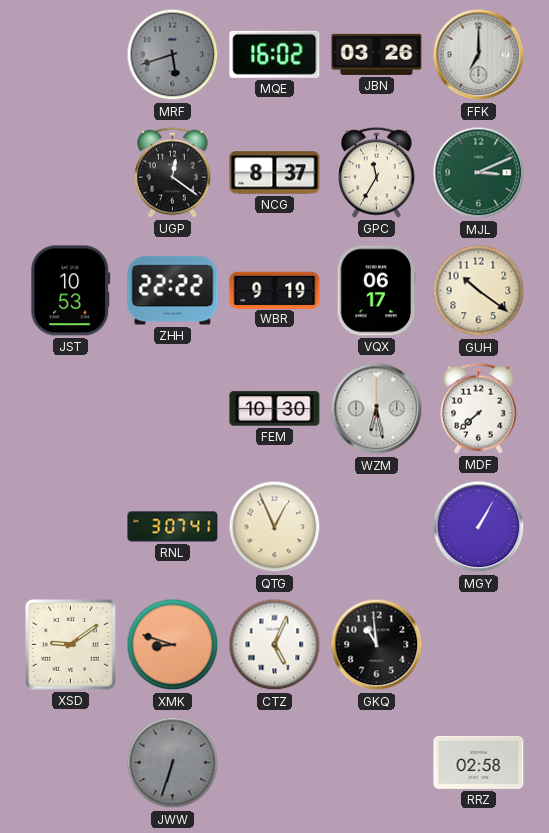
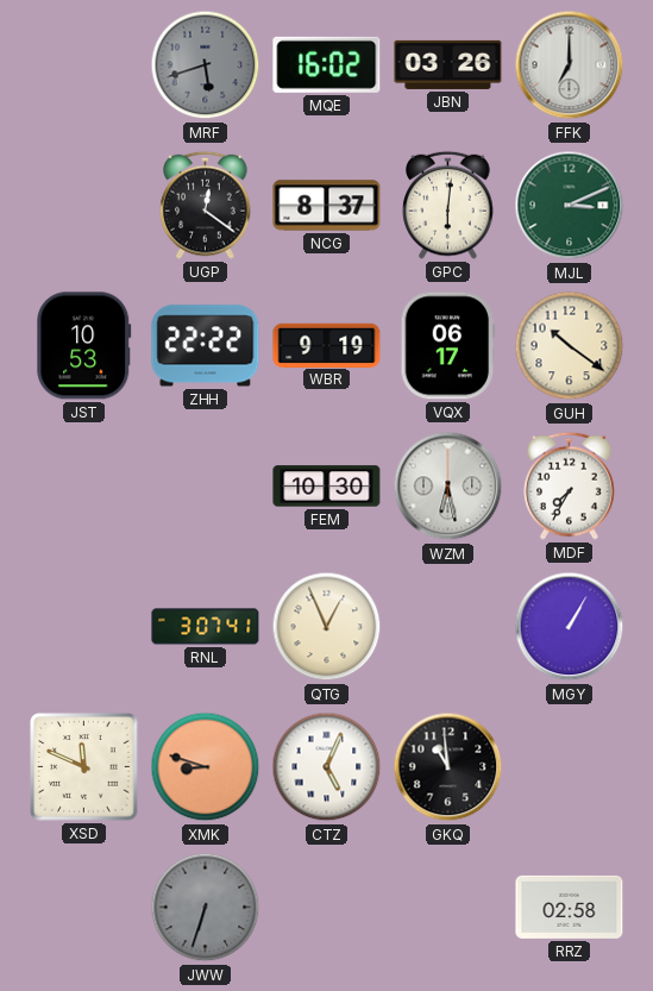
GPC: 11:35 -> 6:01 (448, 205)
MDF: 7:38 -> 7:35 (570, 485)
XSD: 9:09 -> 11:49 (84, 767)
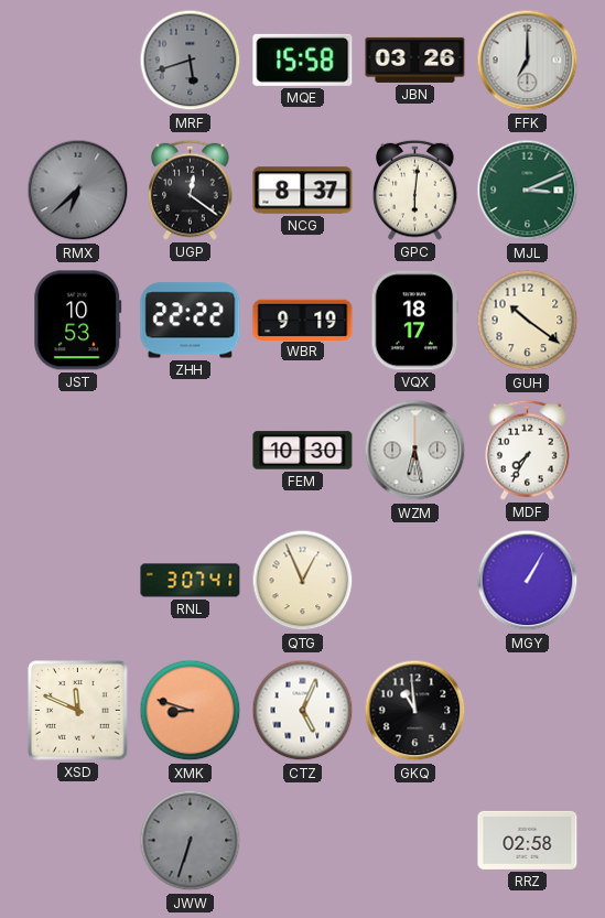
MQE: 16:02 -> 15:58 (303, 60)
RMX: none -> 6:38 (78, 191)
VQX: 06:17 -> 18:17 (415, 321)
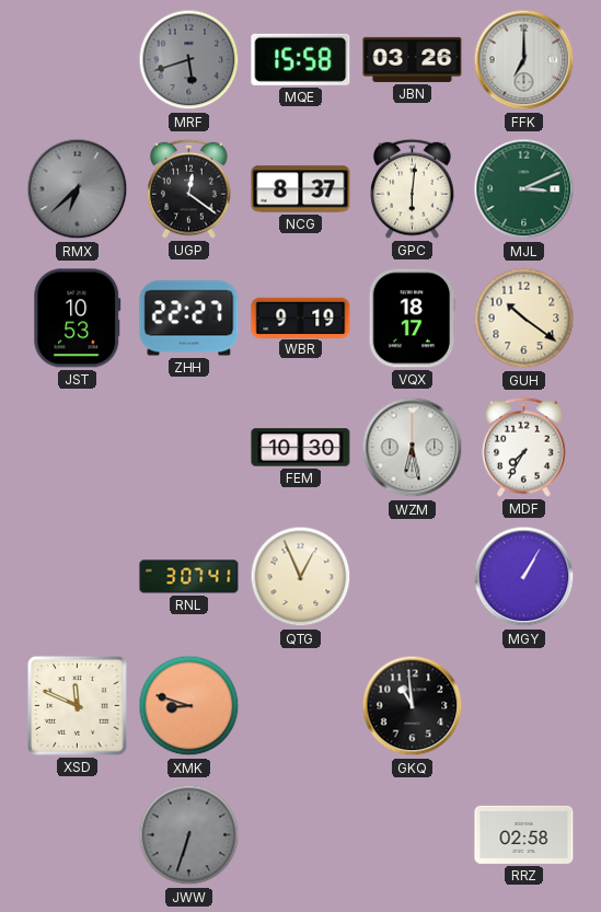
ZHH: 22:22 -> 22:27 (189, 319)
CTZ: 5:04 -> none (303, 711)
